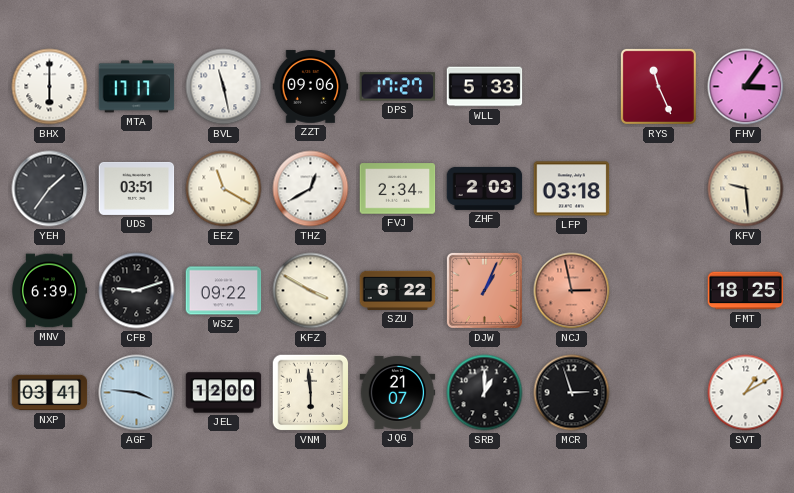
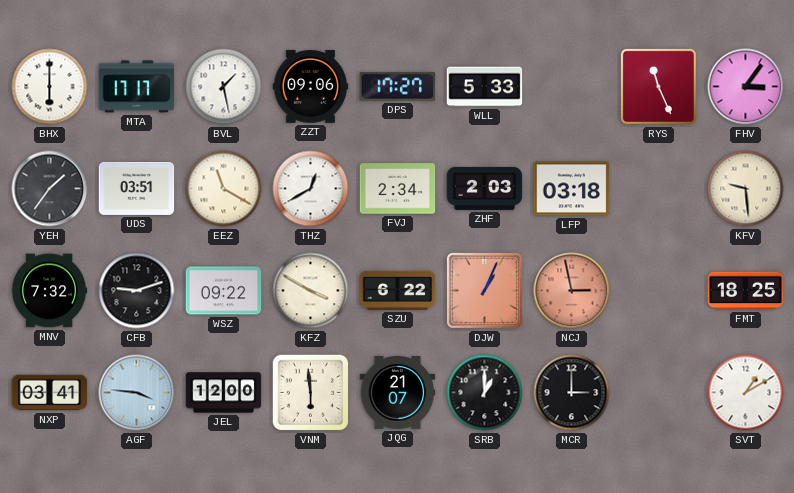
BVL: 11:28 -> 1:28 (224, 87)
MNV: 6:39 -> 7:32 (49, 291)
MCR: 2:57 -> 3:00 (572, 393)
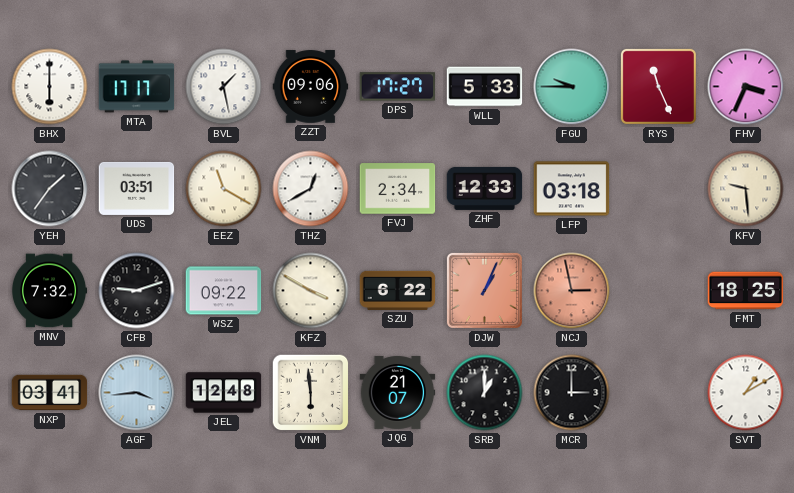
FGU: none -> 9:45 (572, 87)
FHV: 3:06 -> 3:34 (746, 87)
ZHF: 2:03 -> 12:33 (485, 188)
AGF: 3:46 -> 3:44 (137, 393)
JEL: 12:00 -> 12:48 (224, 393)
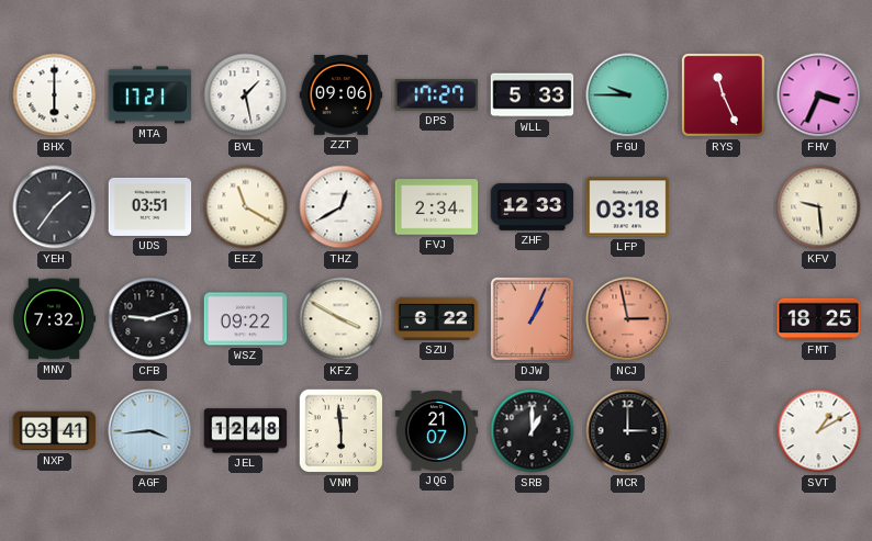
MTA: 17:17 -> 17:21 (150, 95)
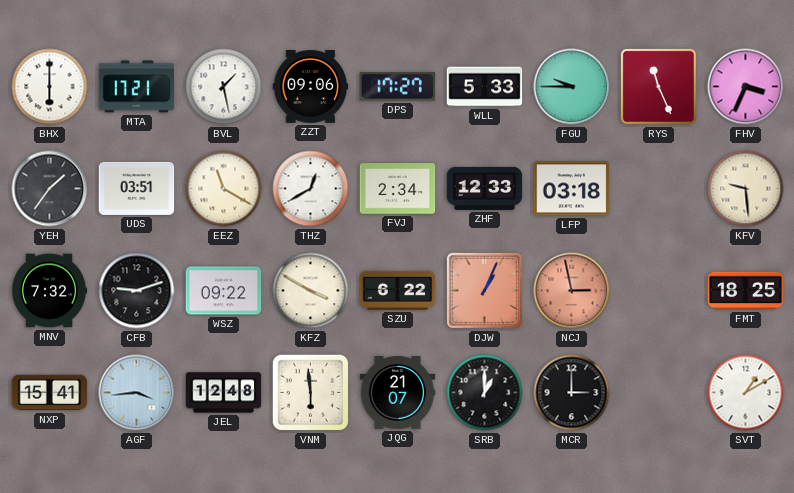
NXP: 03:41 -> 15:41 (50, 393)
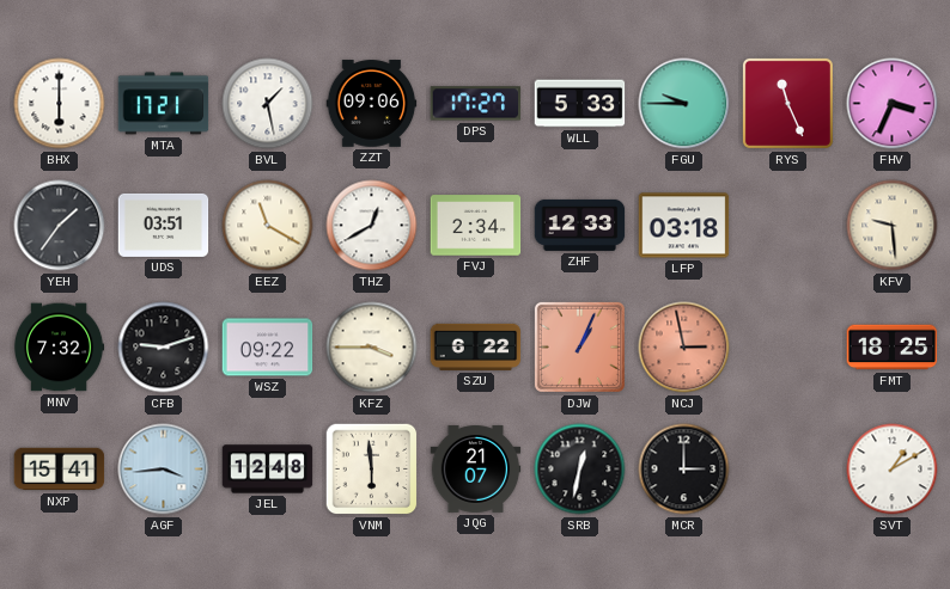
KFZ: 3:50 -> 3:45 (372, 348)
SRB: 1:00 -> 12:32 (580, 470)
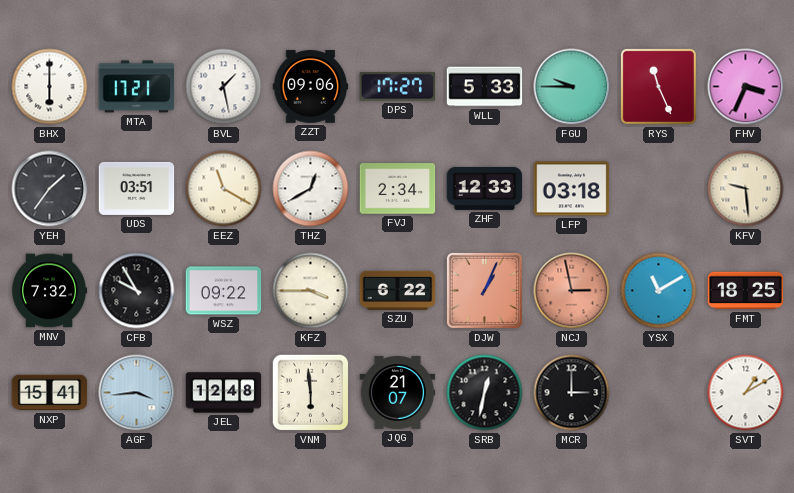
CFB: 9:12 -> 9:55 (137, 291)
YSX: none -> 11:10 (659, 291)
